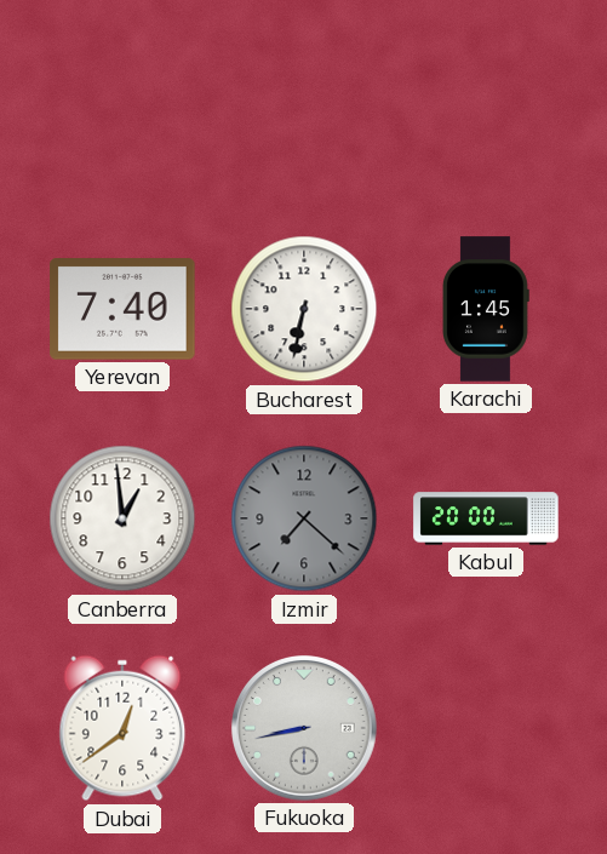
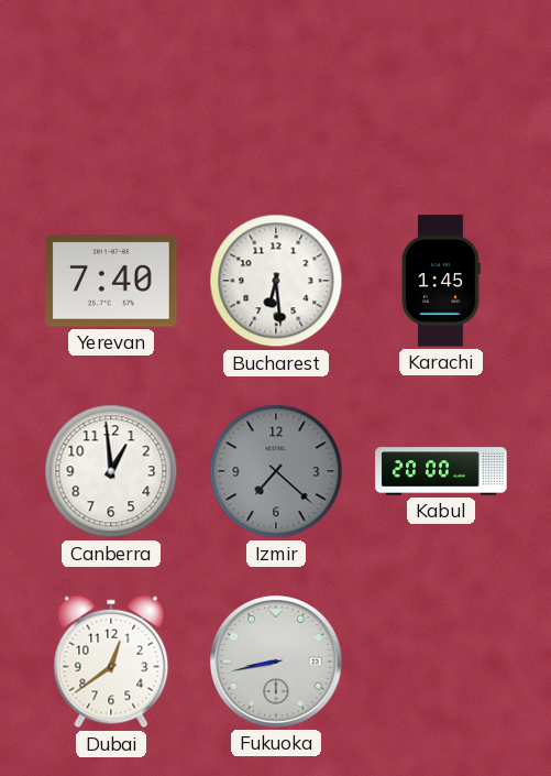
Bucharest: 6:32 -> 6:29 (276, 281)
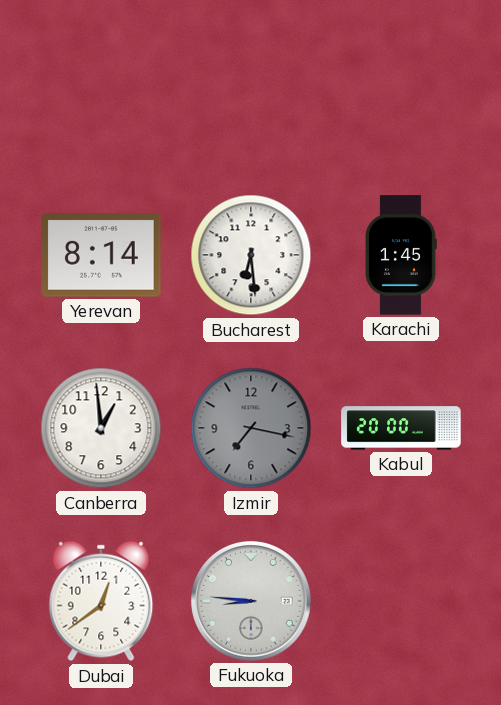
Yerevan: 7:40 -> 8:14 (101, 255)
Izmir: 7:22 -> 7:17 (251, 428)
Fukuoka: 8:43 -> 8:46 (252, 602)
